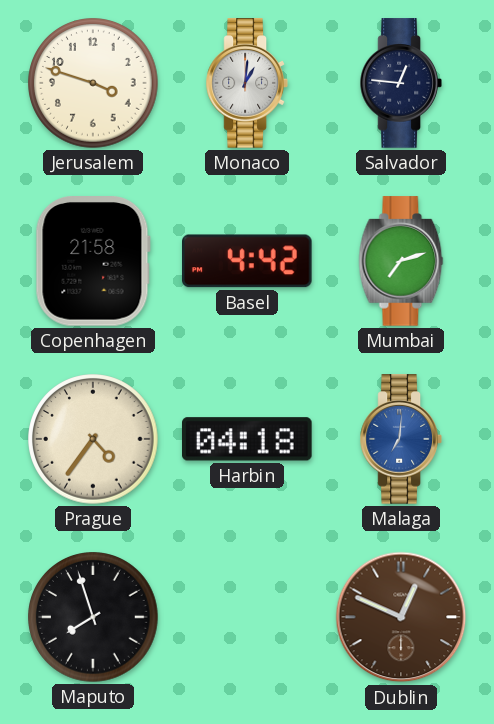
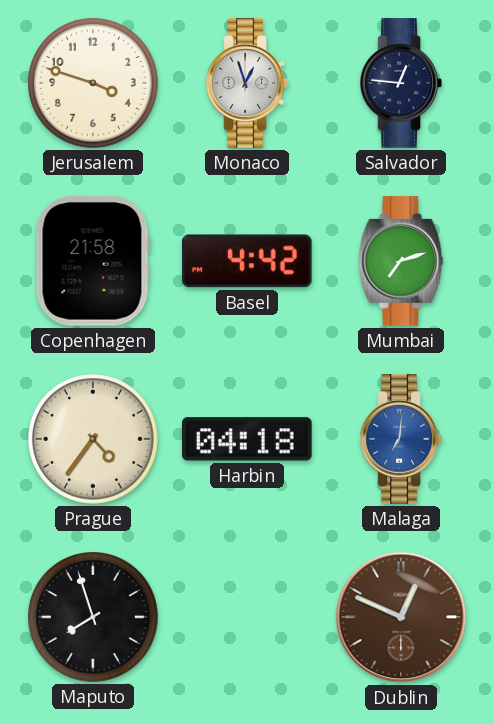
Monaco: 1:01 -> 12:57 (247, 83)
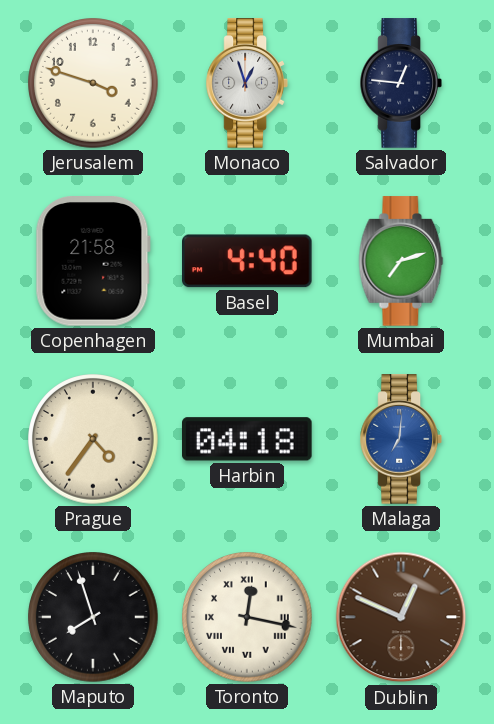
Basel: 4:42 -> 4:40 (248, 261)
Toronto: none -> 12:17 (247, 617)
